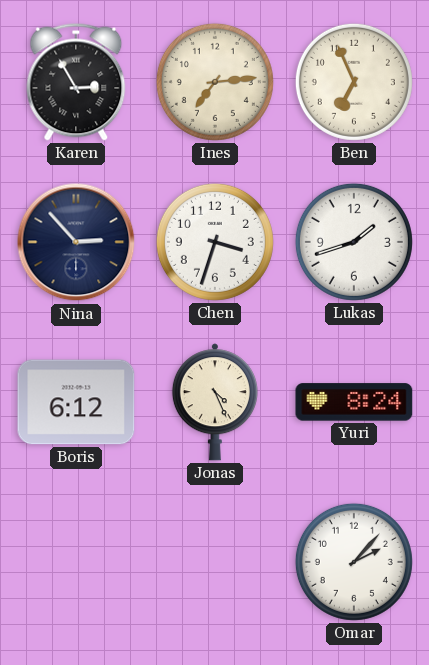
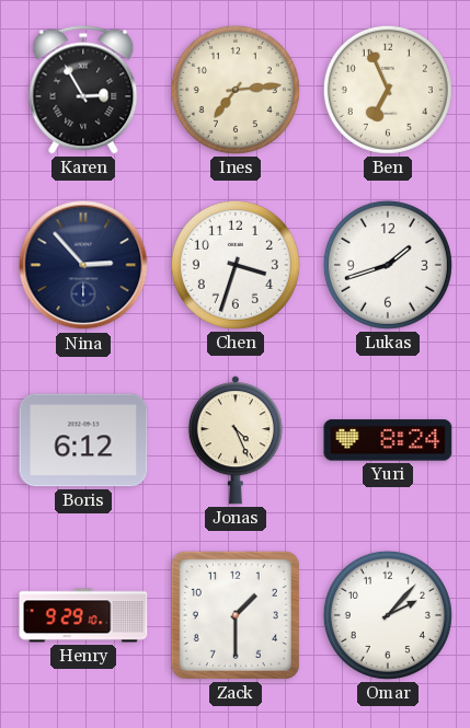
Henry: none -> 9:29 (83, 615)
Zack: none -> 1:30 (236, 615)
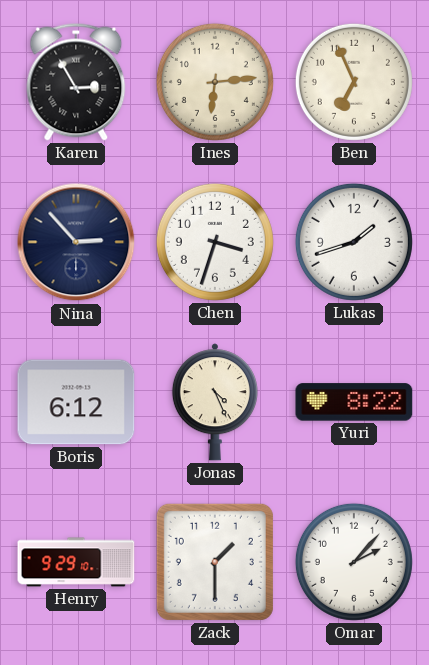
Ines: 7:14 -> 6:14 (215, 82)
Yuri: 8:24 -> 8:22 (354, 402)
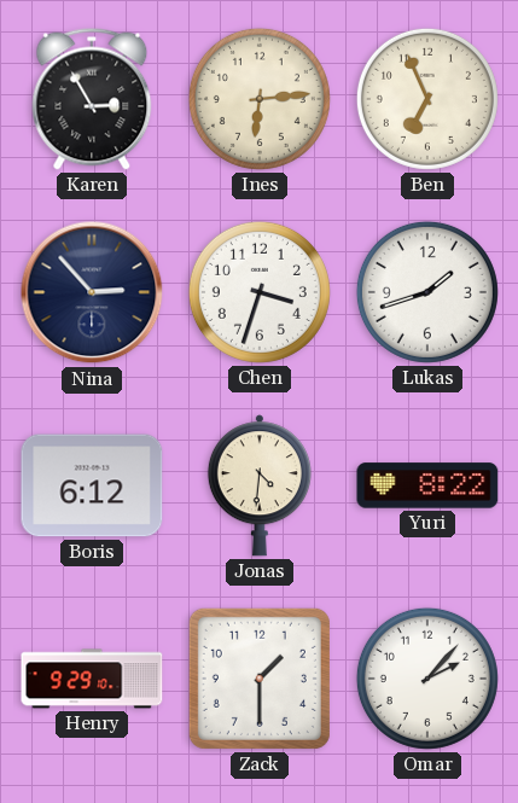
Jonas: 4:26 -> 4:31 (260, 485)
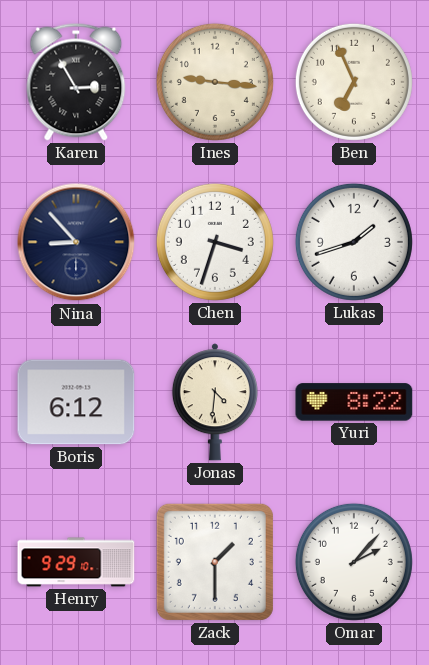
Ines: 6:14 -> 9:16 (215, 82)
Nina: 2:53 -> 8:53 (76, 242)
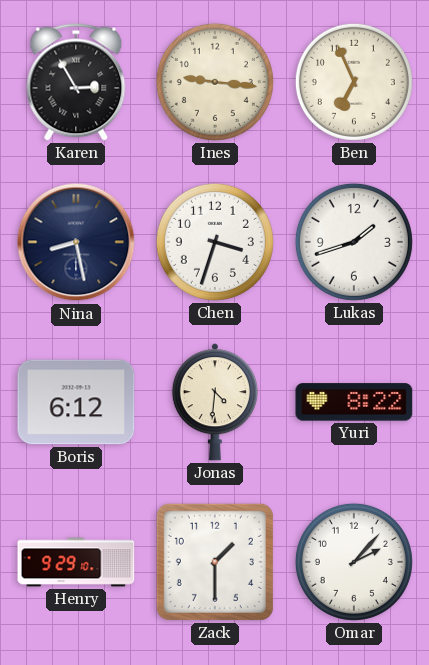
Nina: 8:53 -> 8:28 (76, 242)
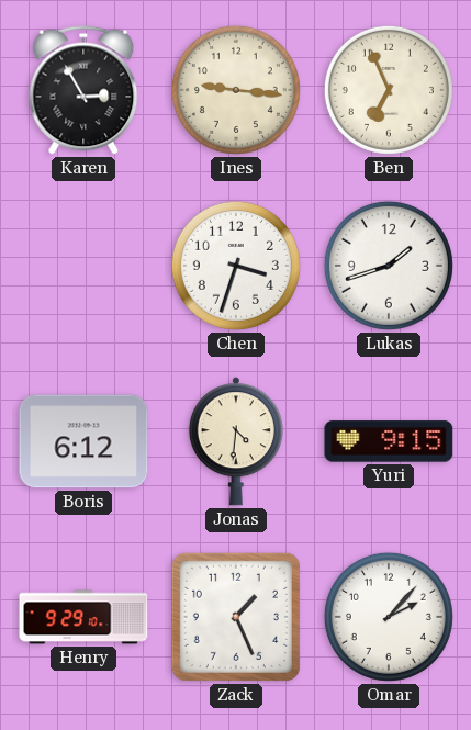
Nina: 8:28 -> none (76, 242)
Yuri: 8:22 -> 9:15 (389, 441)
Zack: 1:30 -> 1:26 (236, 617)
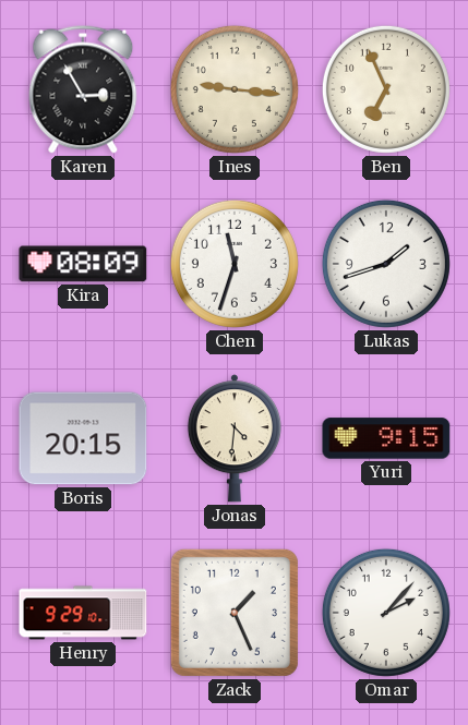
Kira: none -> 08:09 (83, 264)
Chen: 3:33 -> 11:33 (235, 264)
Boris: 6:12 -> 20:15 (83, 438)
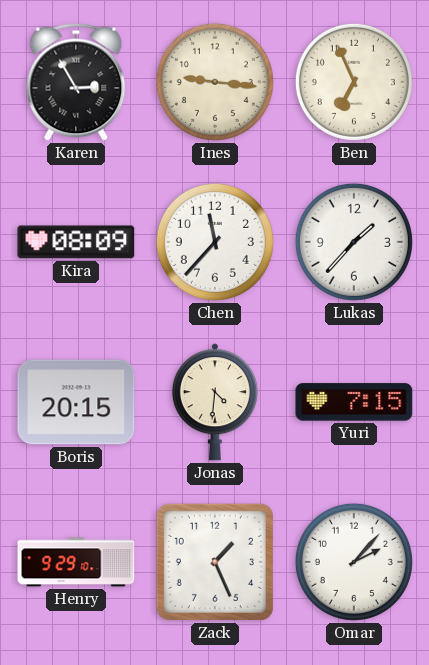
Chen: 11:33 -> 11:37 (215, 242)
Lukas: 1:42 -> 1:37 (354, 242)
Yuri: 9:15 -> 7:15 (354, 402)
